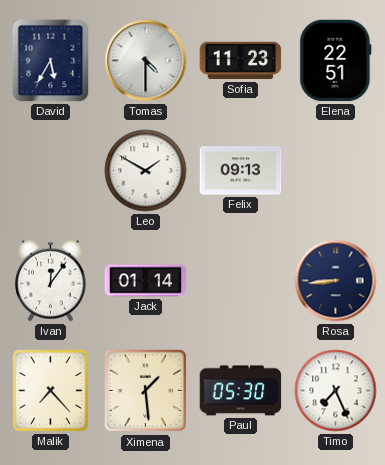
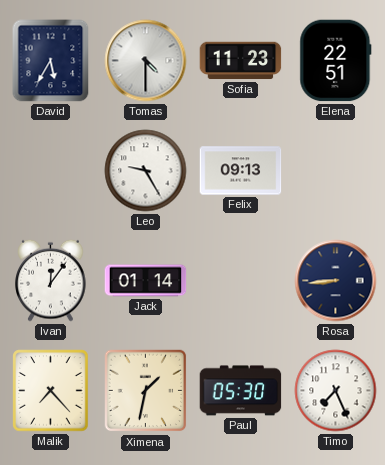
Leo: 1:50 -> 9:25 (146, 171)
Ximena: 1:29 -> 1:32 (146, 391)
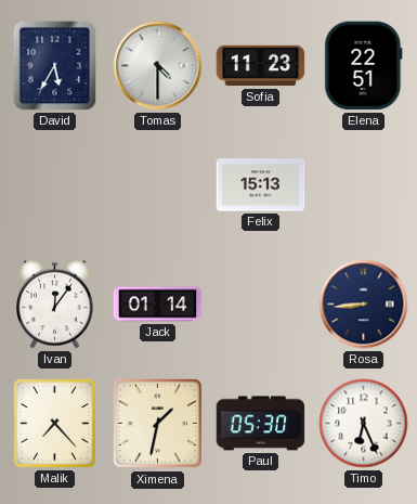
Leo: 9:25 -> none (146, 171)
Felix: 09:13 -> 15:13 (261, 185)
Timo: 7:26 -> 6:26 (364, 424)
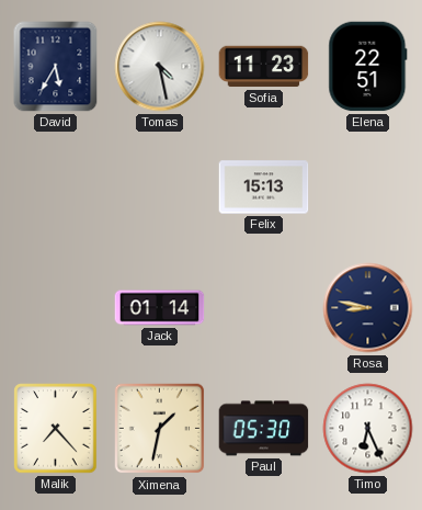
Tomas: 4:30 -> 4:28 (160, 67)
Ivan: 12:06 -> none (55, 303)
Rosa: 8:44 -> 8:47 (368, 308)
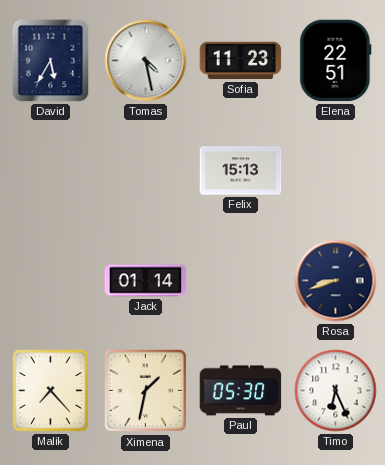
Rosa: 8:47 -> 8:42 (336, 281)
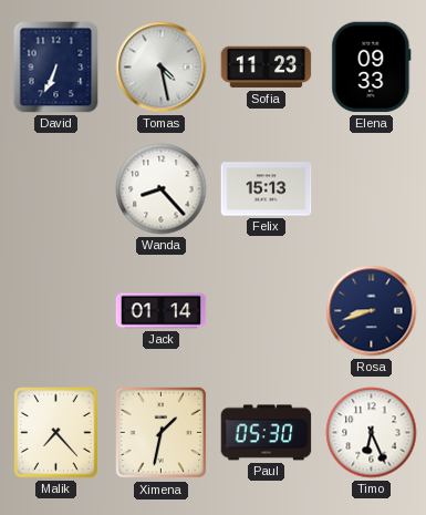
David: 5:35 -> 6:34 (56, 68)
Elena: 22:51 -> 09:33 (372, 68)
Wanda: none -> 8:23 (162, 189)
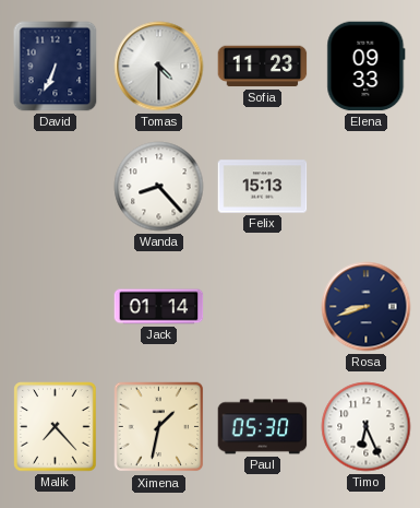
Tomas: 4:28 -> 4:30 (159, 67)
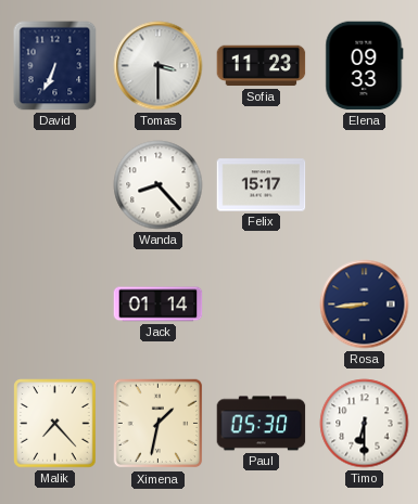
Tomas: 4:30 -> 3:30 (159, 66)
Felix: 15:13 -> 15:17 (262, 185)
Rosa: 8:42 -> 8:44 (365, 305)
Timo: 6:26 -> 6:30 (365, 424)
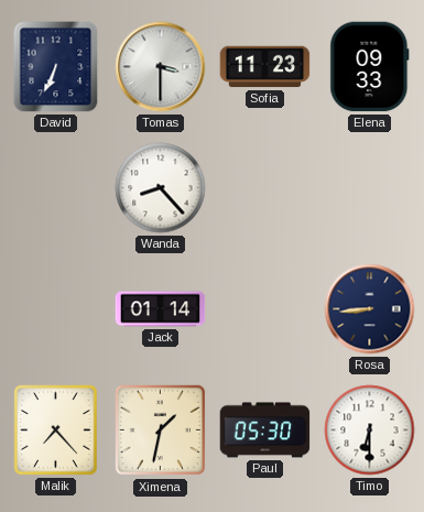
Felix: 15:17 -> none (262, 185)
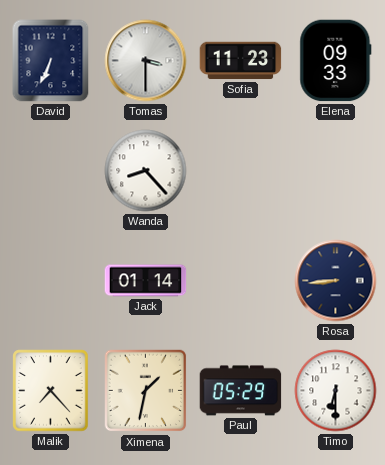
Paul: 05:30 -> 05:29 (241, 391)
